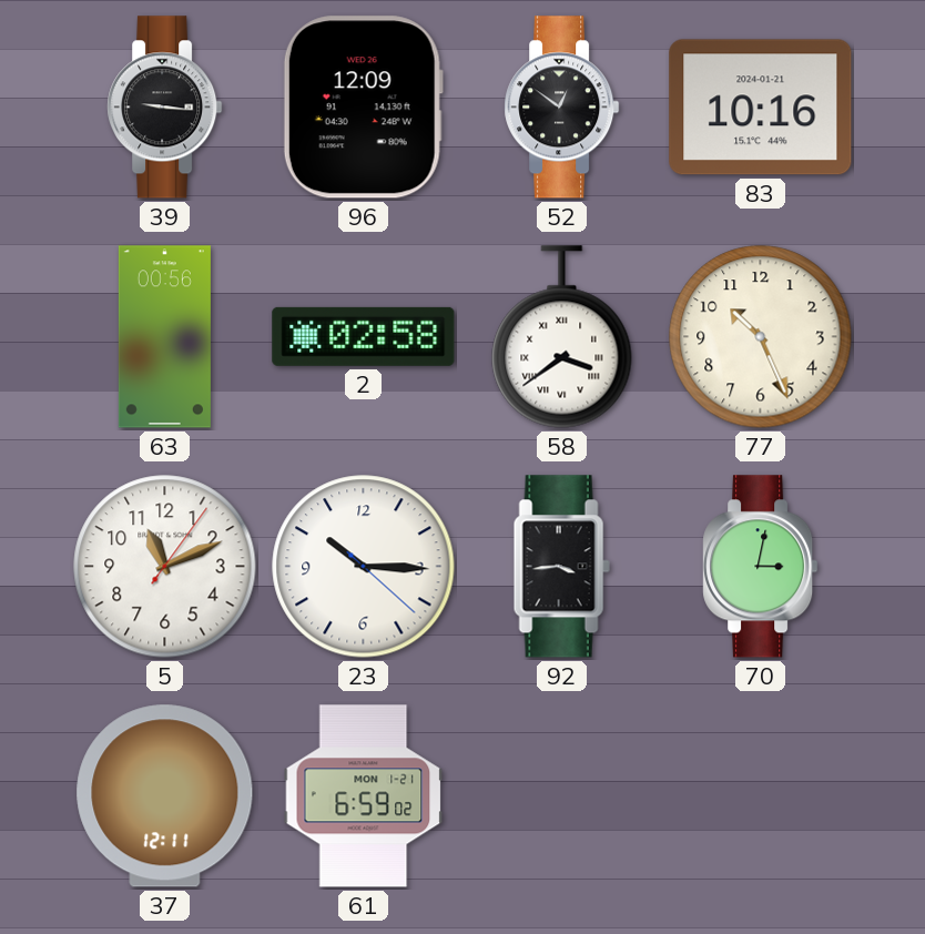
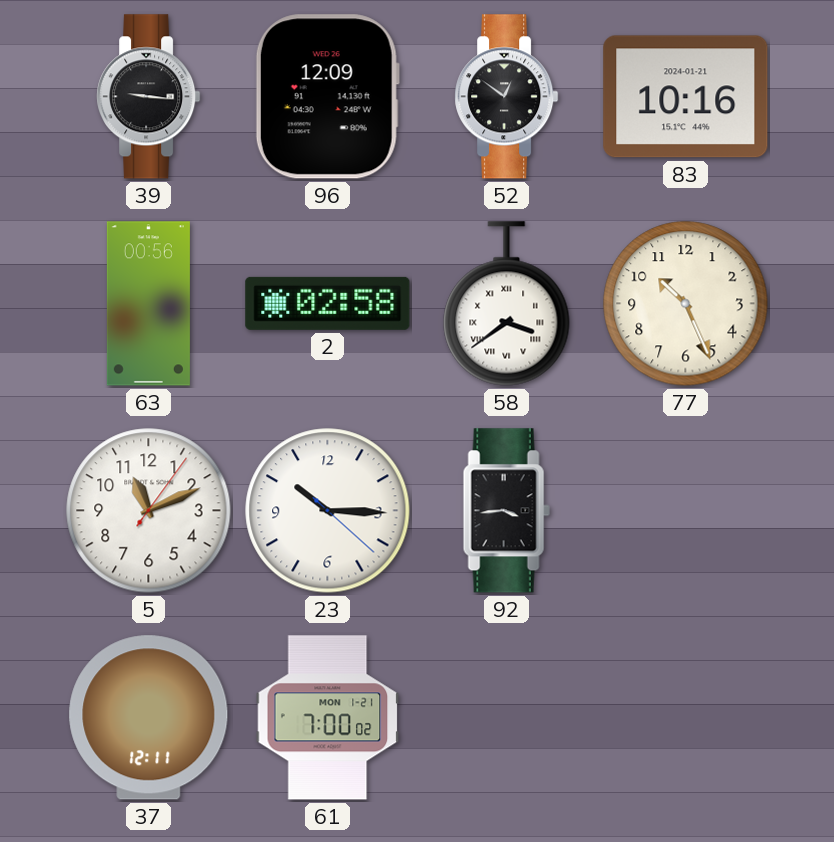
70: 3:02 -> none (761, 567)
61: 6:59 -> 7:00 (328, 718)
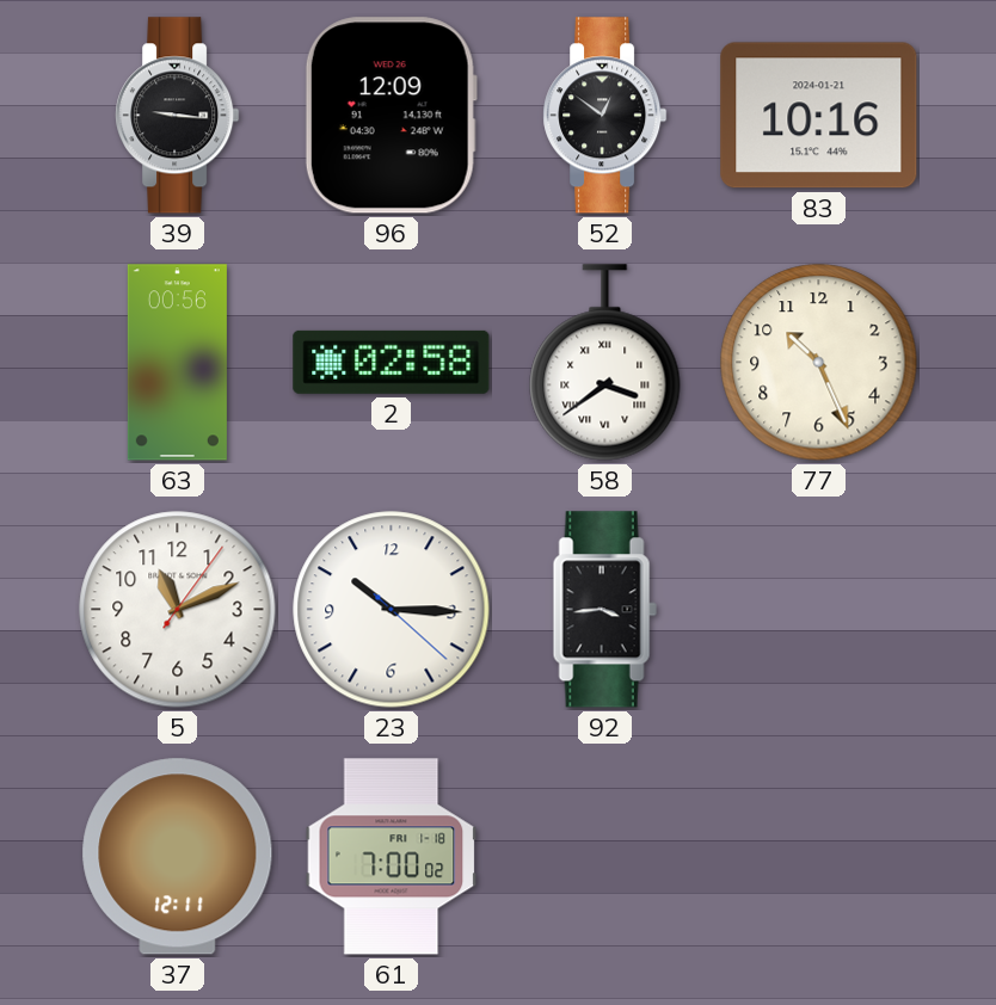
61 date: MON 1-21 -> FRI 1-18 (392, 857)
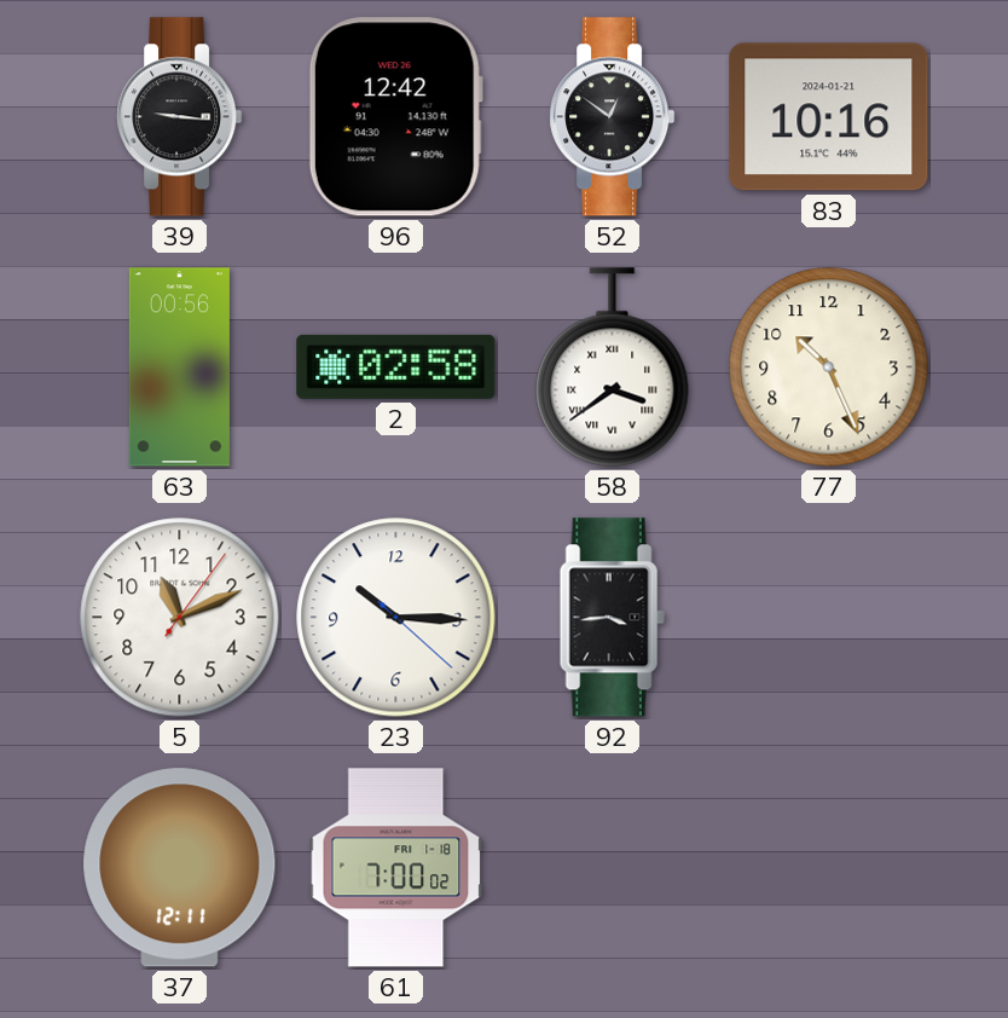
96: 12:09 -> 12:42 (395, 117)
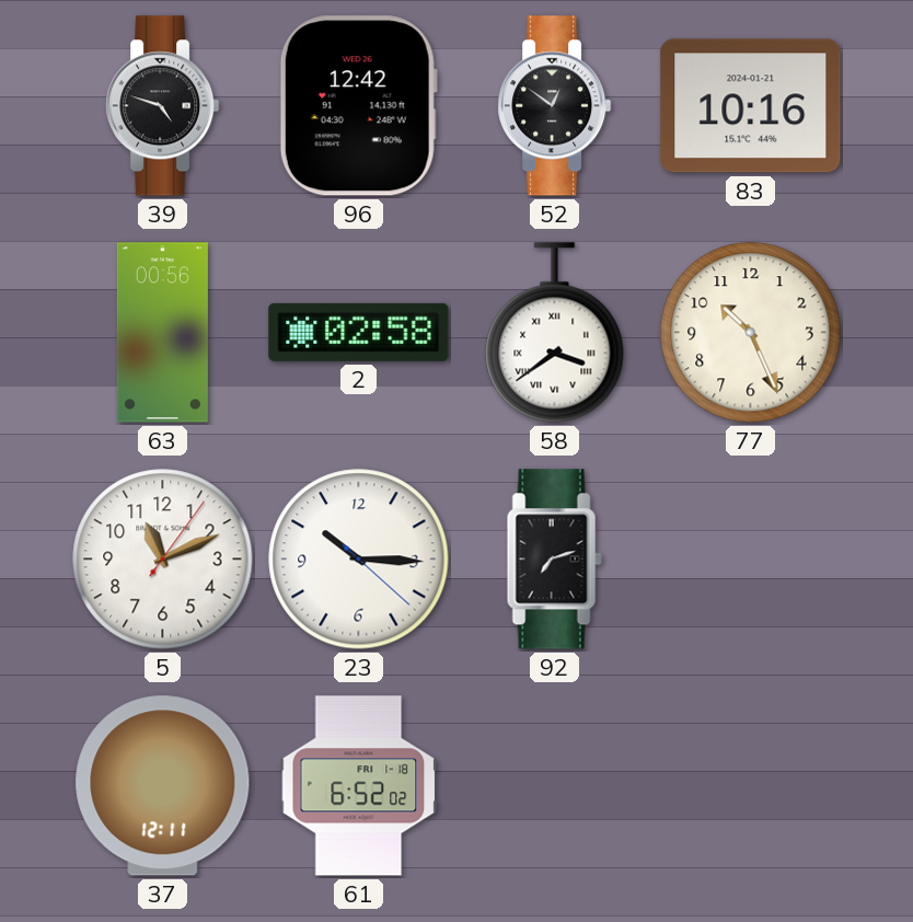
39: 9:16 -> 4:48 (163, 106)
92: 3:44 -> 7:12 (554, 560)
61: 7:00 -> 6:52 (359, 786)
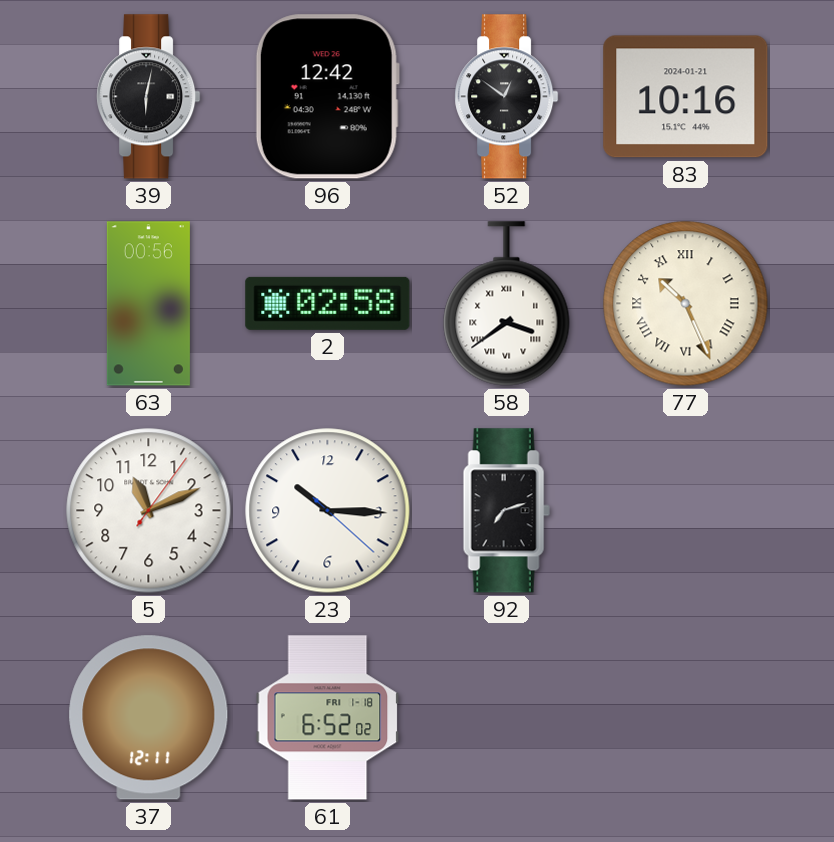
39: 4:48 -> 6:02 (149, 97)
77 numerals: Arabic -> Roman (686, 304)
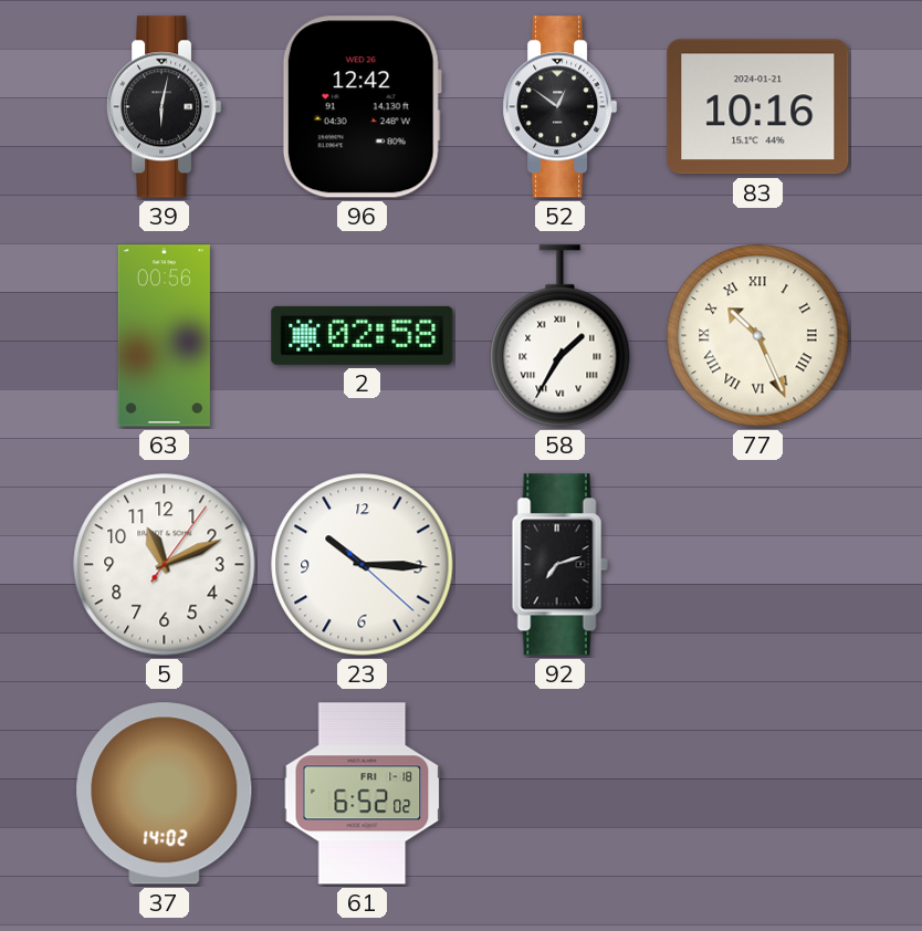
58: 3:39 -> 1:35 (560, 336)
37: 12:11 -> 14:02 (165, 794)
